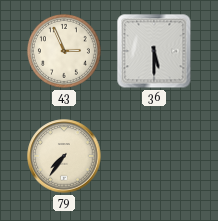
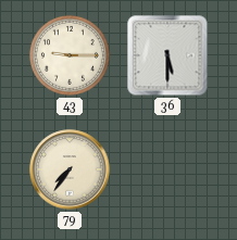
43: 2:56 -> 9:15 (70, 55)
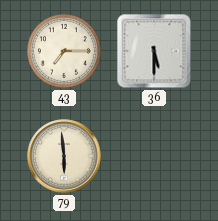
43: 9:15 -> 7:15 (64, 51)
79: 7:36 -> 5:59 (64, 156)
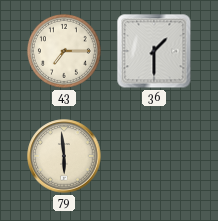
36: 5:30 -> 1:30 (154, 51)
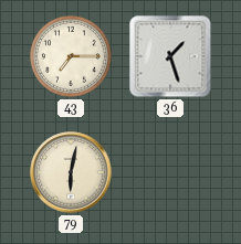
36: 1:30 -> 1:27 (170, 56)
79: 5:59 -> 6:02 (71, 172)
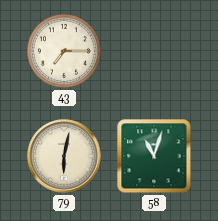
36: 1:27 -> none (170, 56)
58: none -> 11:03 (154, 156)
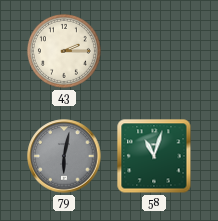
43: 7:15 -> 2:15 (64, 51)
79 dial: cream -> grey (64, 156)
